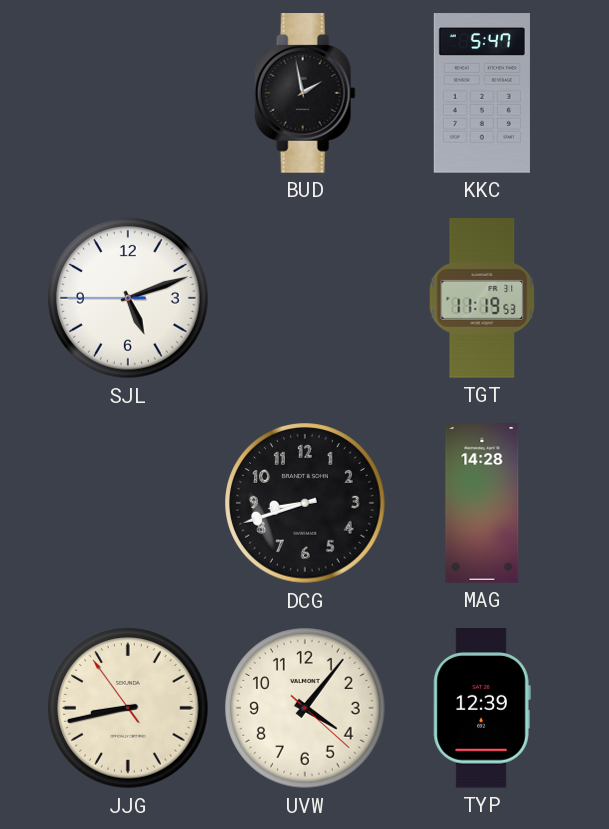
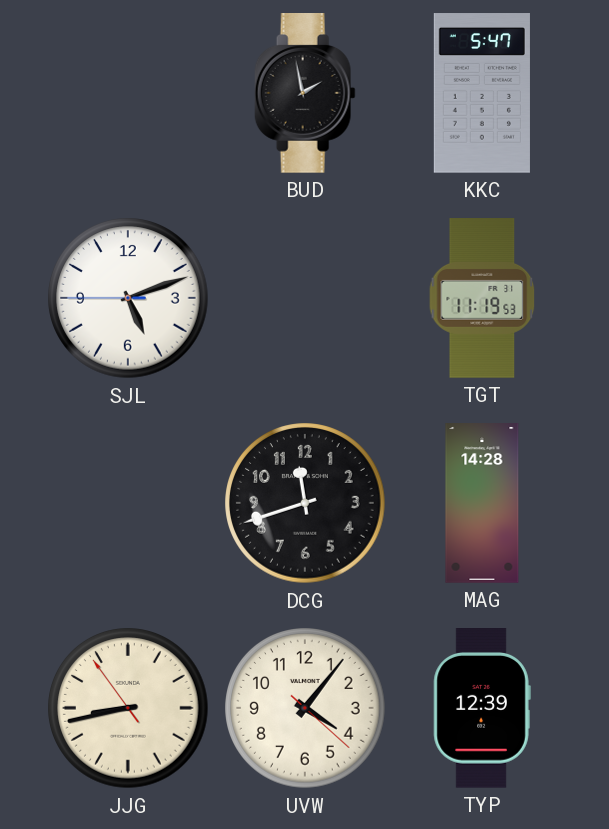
DCG: 8:42 -> 11:42 (305, 503)
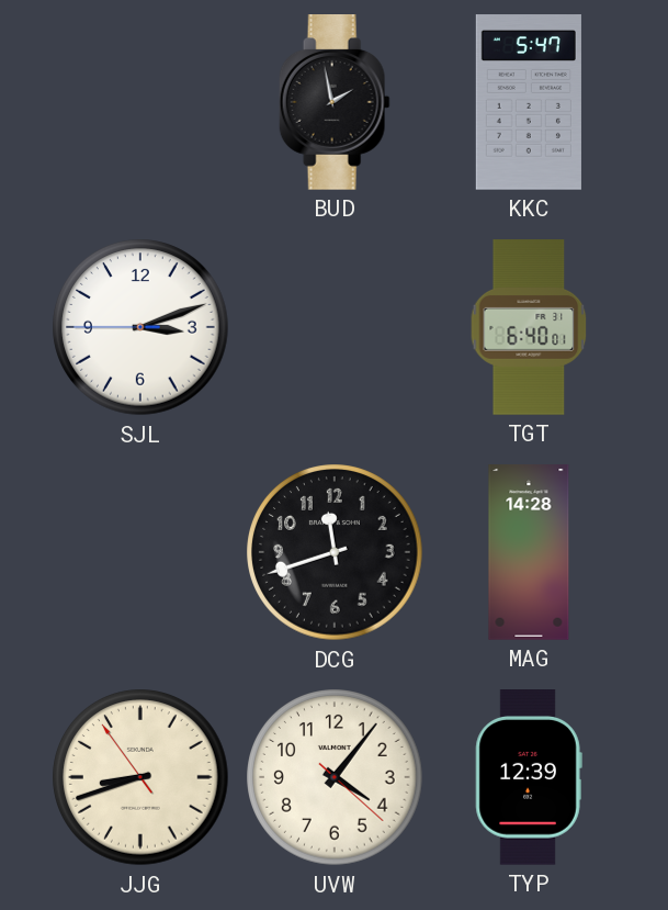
SJL: 5:11 -> 3:11 (140, 327)
TGT: 11:19 -> 6:40 (529, 327)
JJG: 8:42 -> 8:41 (140, 777)
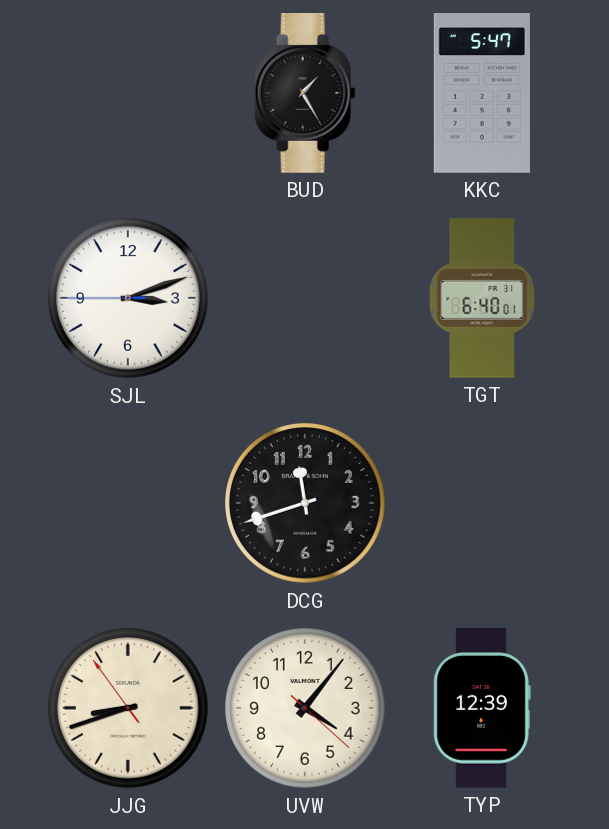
BUD: 1:58 -> 1:25 (305, 94)
MAG: 14:28 -> none (529, 552)
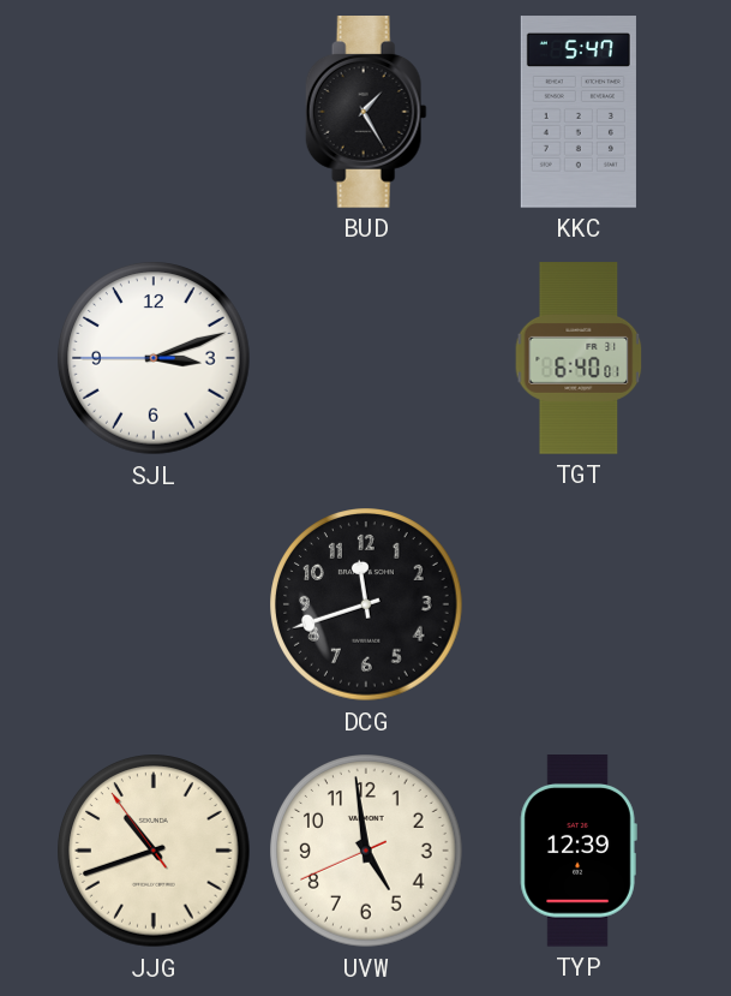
JJG: 8:41 -> 10:41 (154, 851)
UVW: 4:06 -> 4:58 (366, 851)
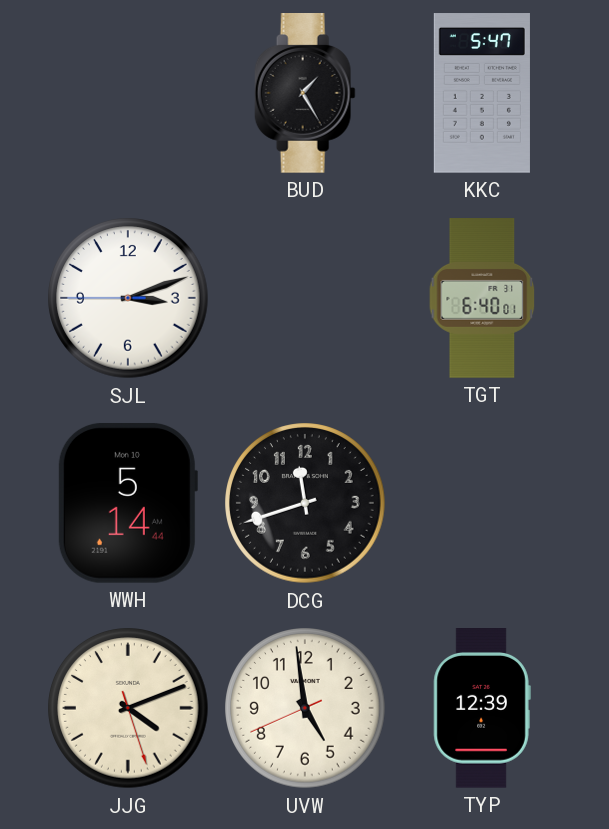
WWH: none -> 5:14 (127, 503)
JJG: 10:41 -> 4:11 (128, 708)
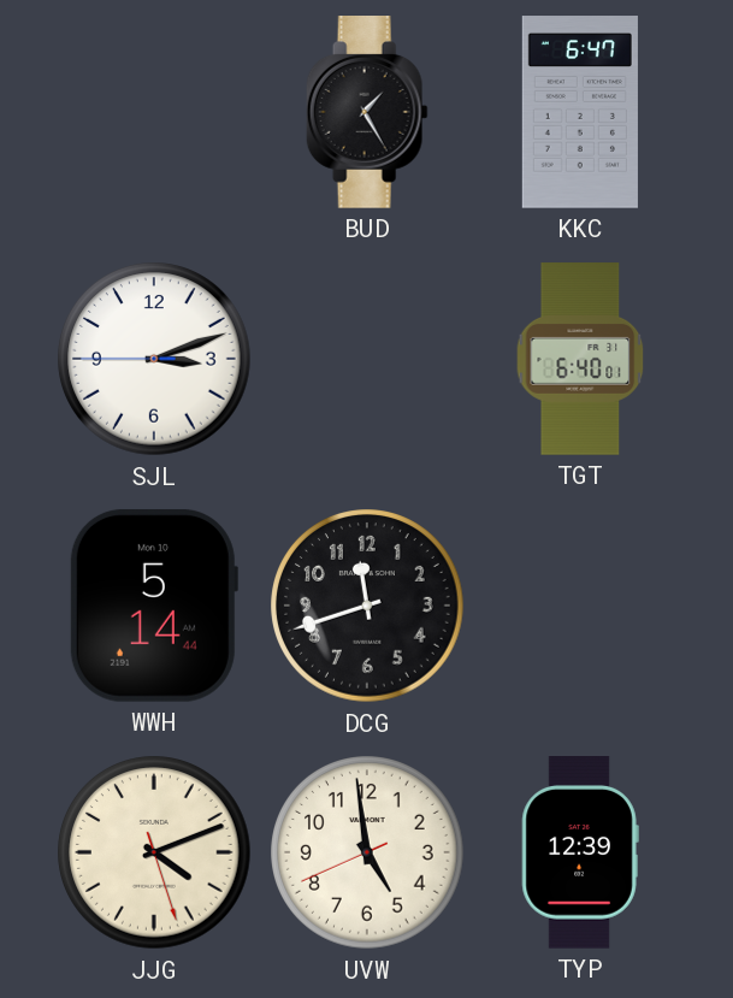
KKC: 5:47 -> 6:47 (580, 112)
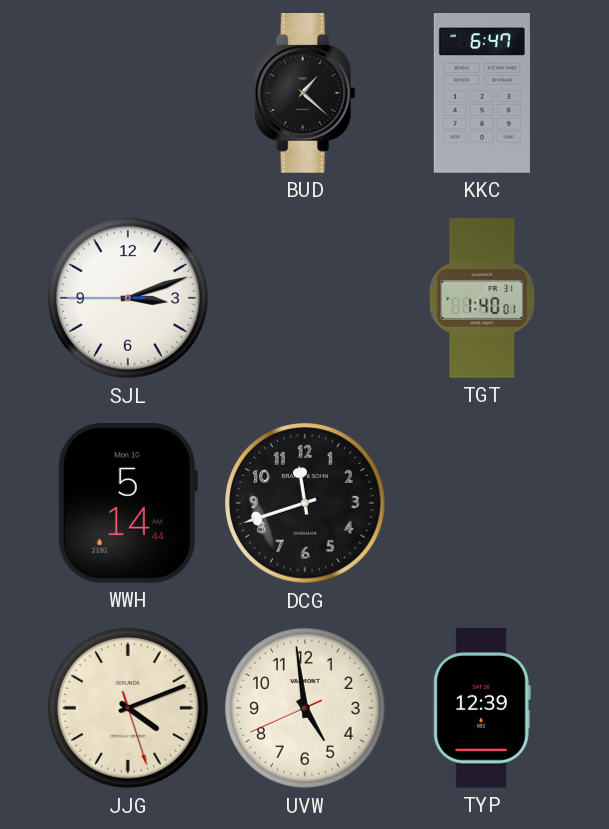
BUD: 1:25 -> 1:22 (305, 94)
TGT: 6:40 -> 1:40 (482, 298)
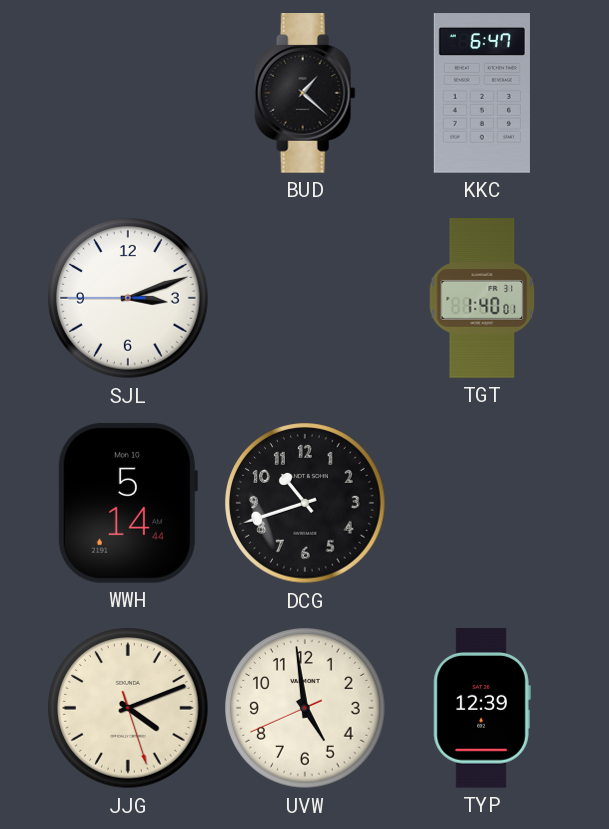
DCG: 11:42 -> 10:42 (305, 503)
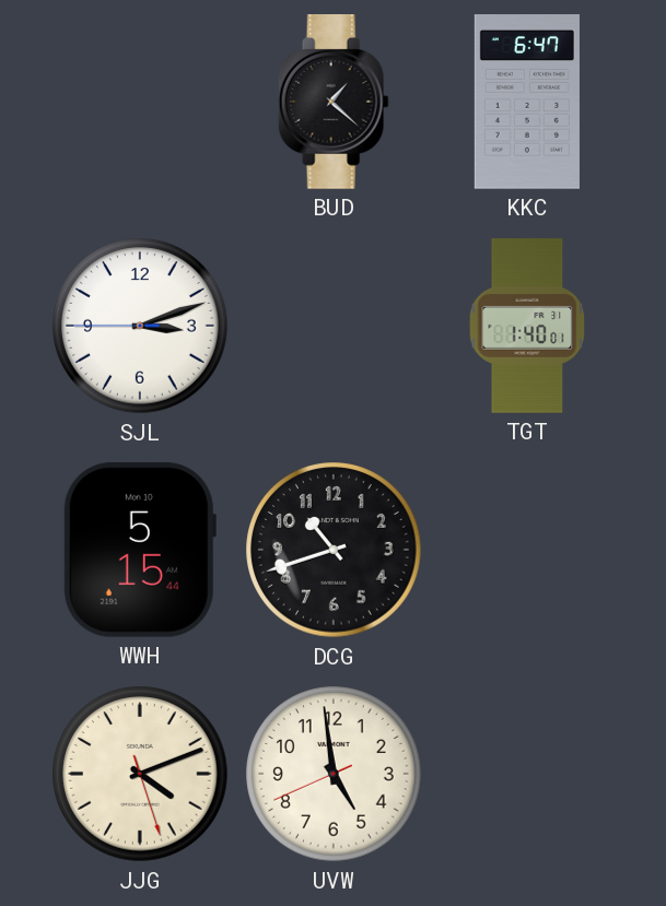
WWH: 5:14 -> 5:15 (139, 550)
TYP: 12:39 -> none (482, 709)
